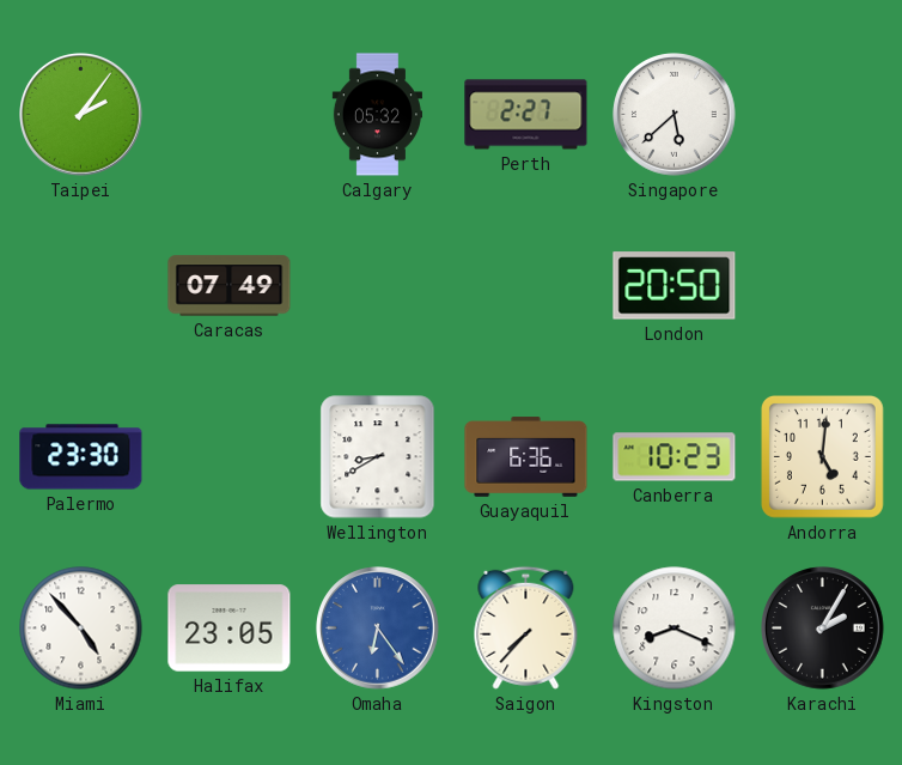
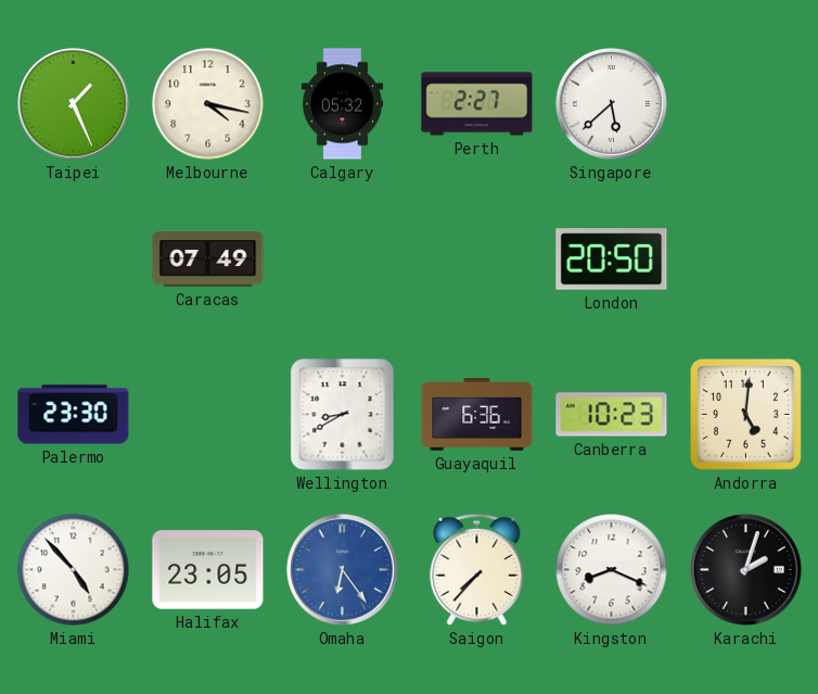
Taipei: 2:06 -> 1:26 (74, 104)
Melbourne: none -> 4:17 (208, 104)
Karachi: 2:05 -> 2:03 (746, 570)
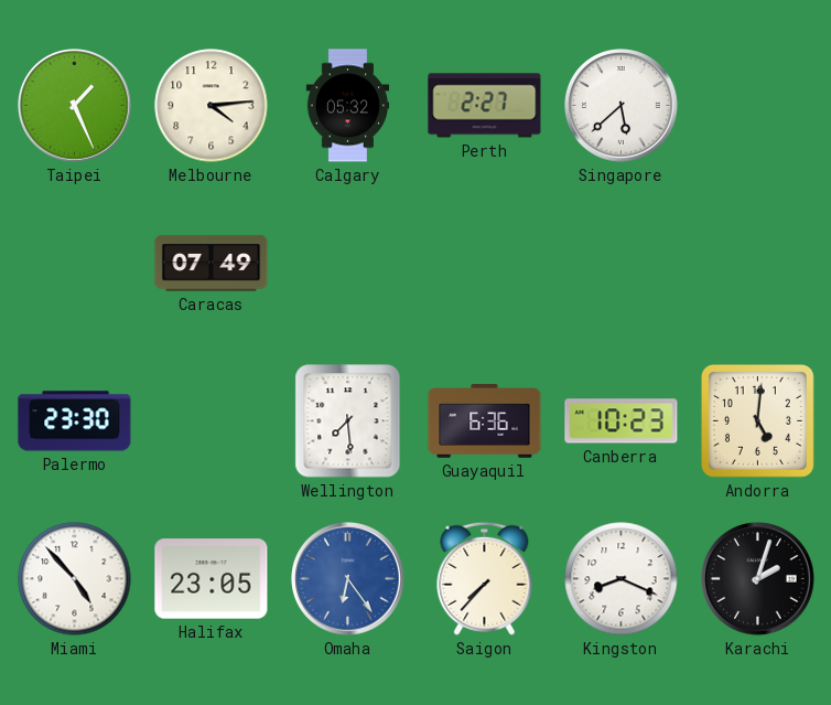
Melbourne: 4:17 -> 4:14 (212, 106)
London: 20:50 -> none (612, 260)
Wellington: 8:40 -> 7:29 (348, 421)
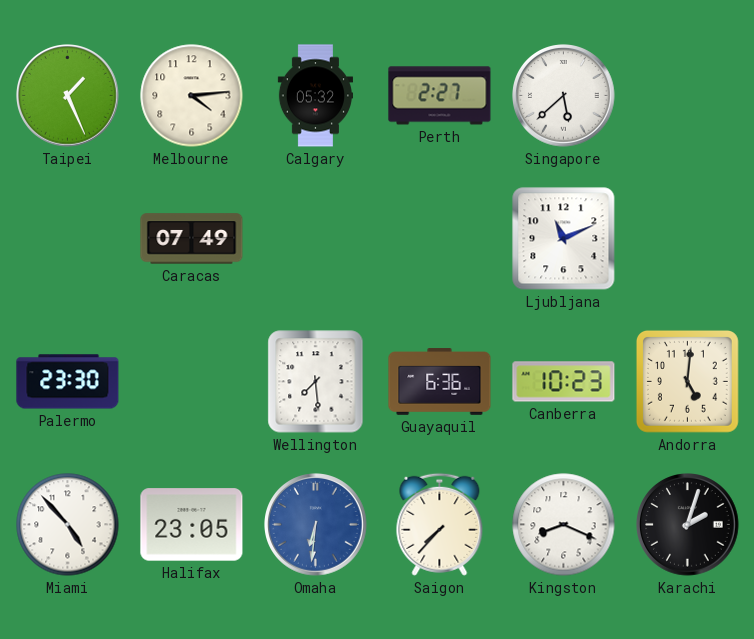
Ljubljana: none -> 11:11 (564, 239)
Omaha: 6:24 -> 6:31 (316, 525)
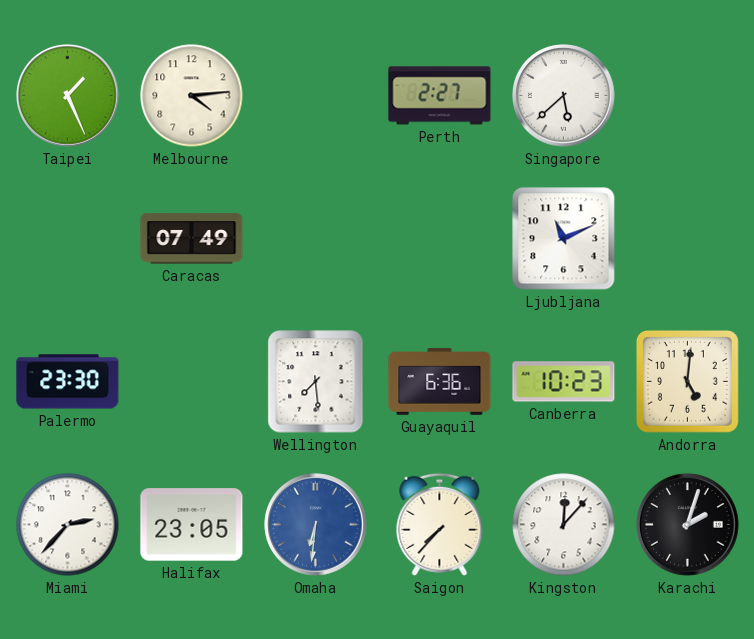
Calgary: 05:32 -> none (315, 96)
Miami: 4:53 -> 2:37 (68, 525)
Kingston: 8:19 -> 12:07 (564, 525)
